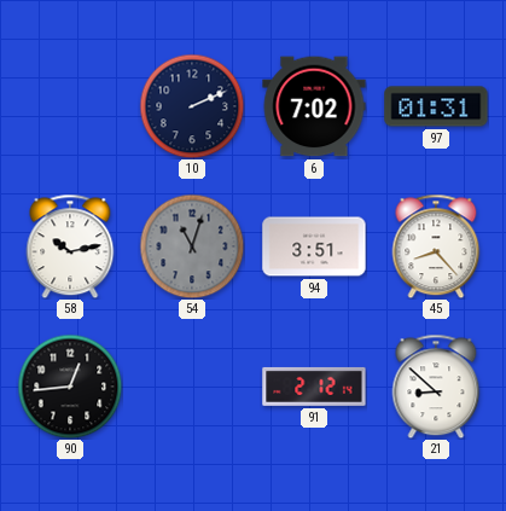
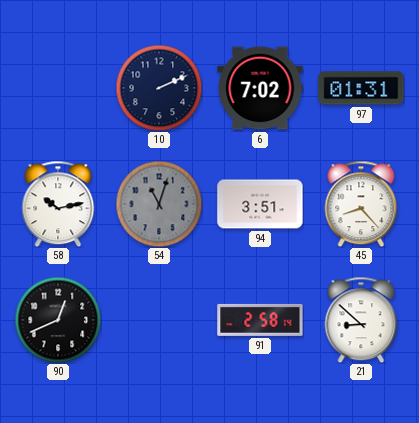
90: 12:44 -> 12:41 (58, 320)
91: 2:12 -> 2:58 (260, 320)
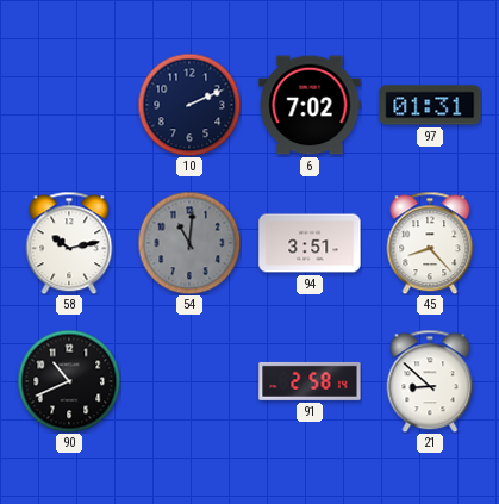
54: 11:03 -> 11:01 (189, 243)
90: 12:41 -> 10:41 (69, 381)
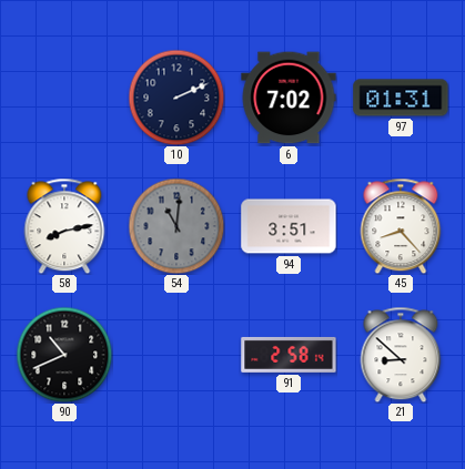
58: 10:13 -> 8:13 (64, 226)
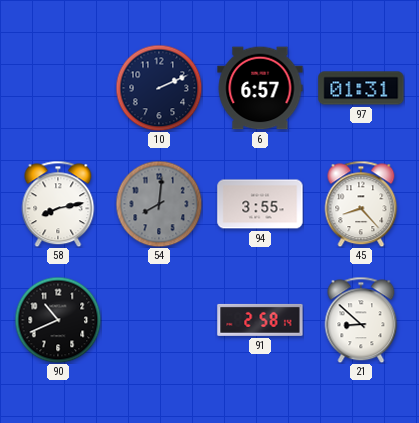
6: 7:02 -> 6:57 (260, 88)
54: 11:01 -> 8:01 (159, 204)
94: 3:51 -> 3:55 (260, 204)
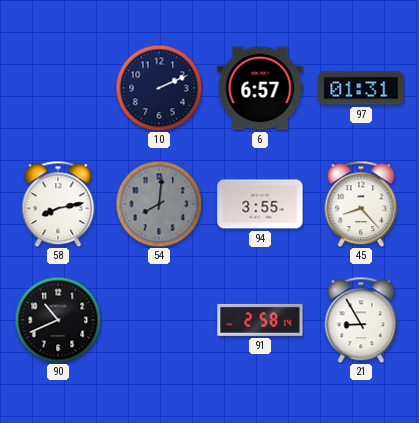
21: 8:52 -> 8:55 (361, 320)
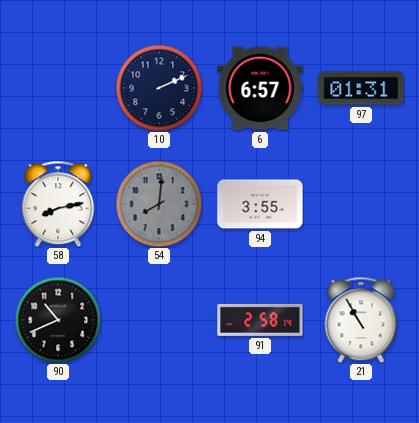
45: 8:23 -> none (361, 204)
21: 8:55 -> 10:55 (361, 320)
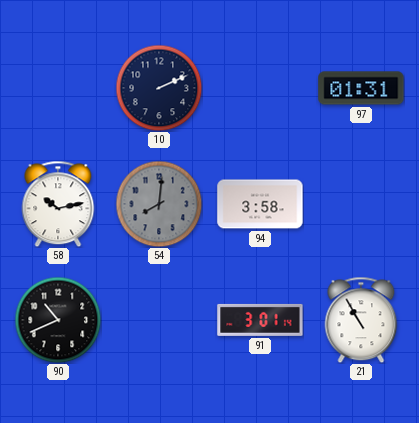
6: 6:57 -> none (260, 88)
58: 8:13 -> 10:13 (58, 204)
94: 3:55 -> 3:58 (260, 204)
91: 2:58 -> 3:01 (260, 320)
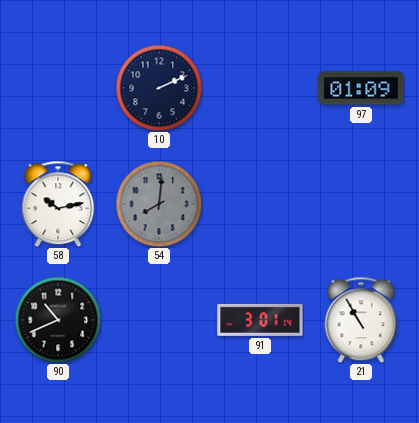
97: 01:31 -> 01:09 (361, 88)
94: 3:58 -> none (260, 204)
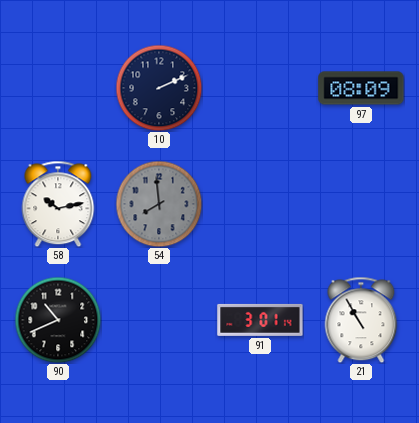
97: 01:09 -> 08:09 (361, 88)
54: 8:01 -> 7:59 (159, 204)
